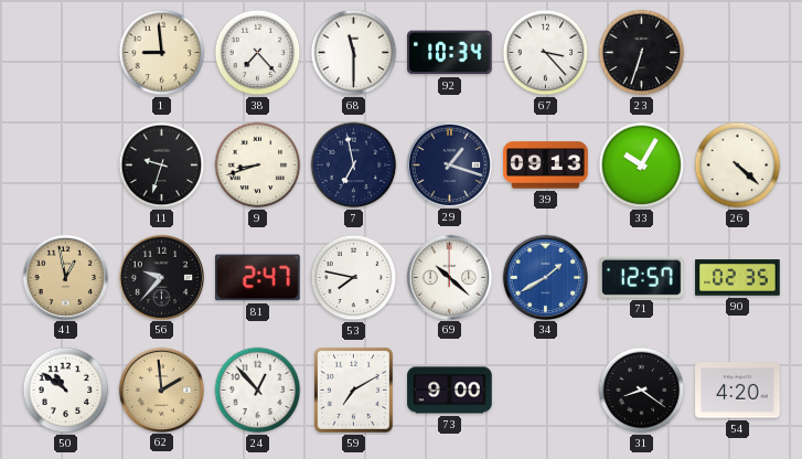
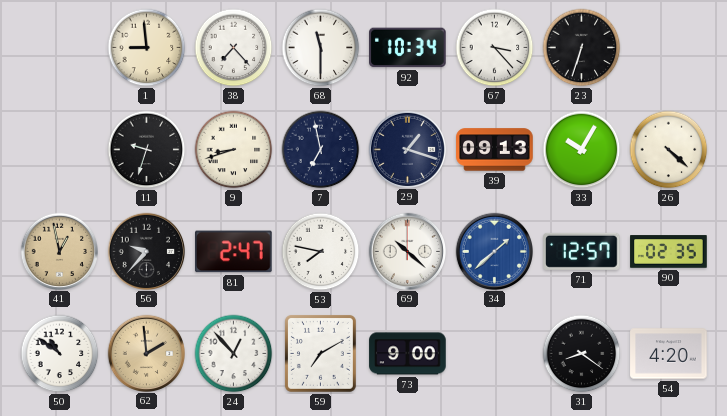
34: 1:40 -> 1:38 (494, 251)
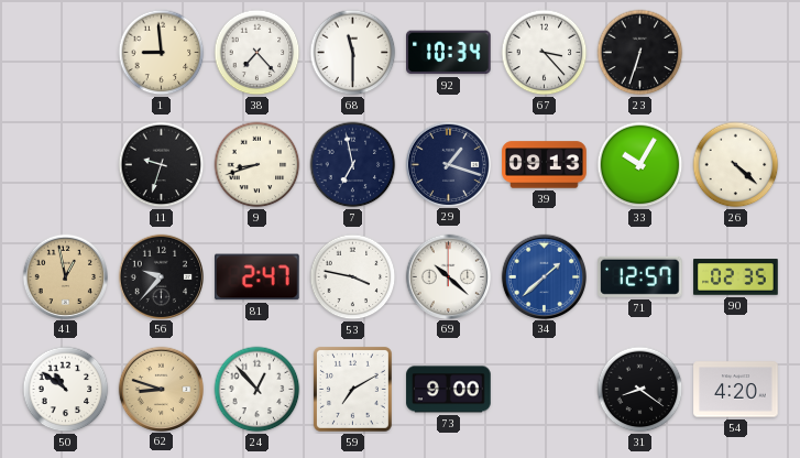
53: 7:47 -> 3:47 (353, 277)
62: 1:59 -> 8:48 (161, 389)
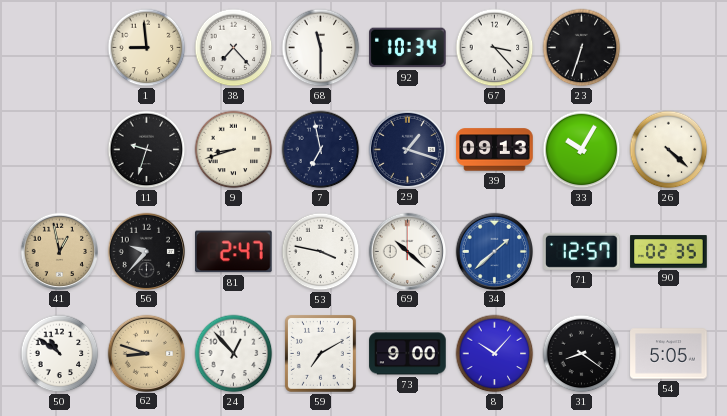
8: none -> 10:07 (495, 354)
54: 4:20 -> 5:05 (669, 354)
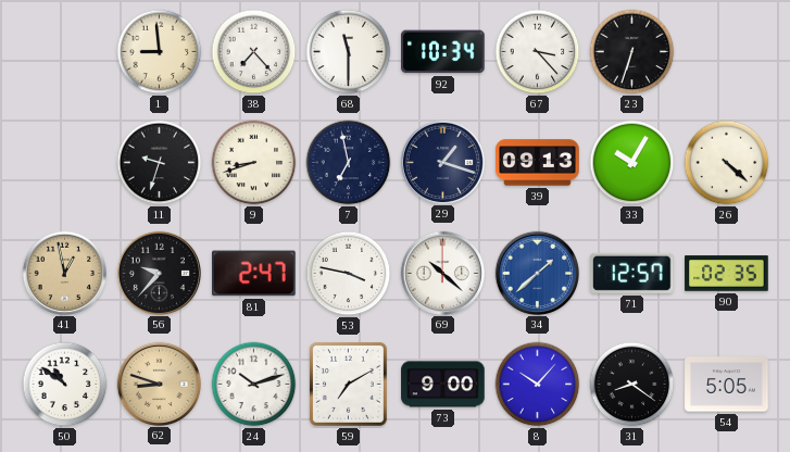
24: 12:53 -> 10:12 (254, 385)
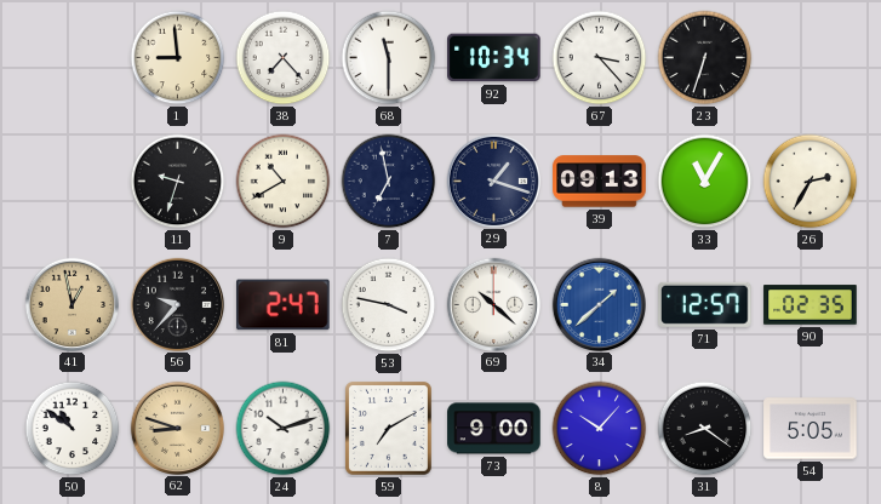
9: 8:42 -> 10:40 (284, 182)
33: 10:05 -> 11:05 (705, 182)
26: 4:22 -> 2:35 (811, 182)
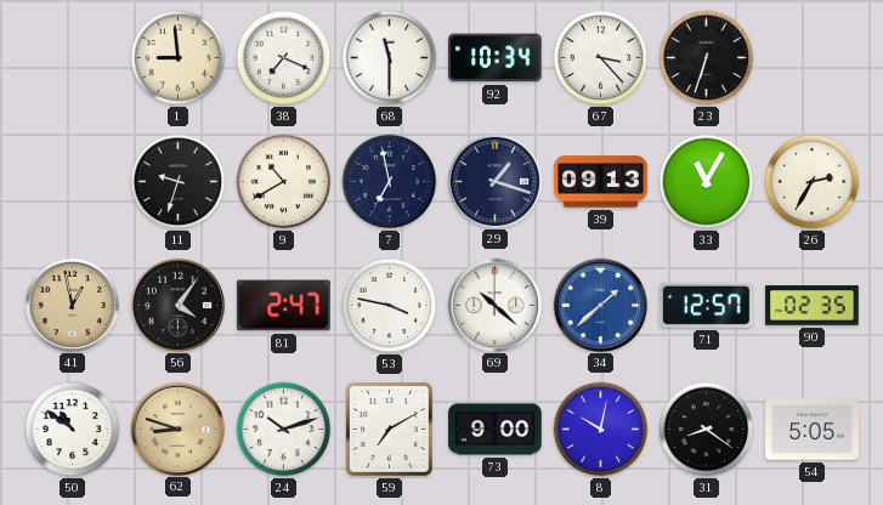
38: 7:23 -> 7:19 (284, 58)
56: 9:37 -> 4:06 (177, 305)
8: 10:07 -> 10:02 (601, 430)
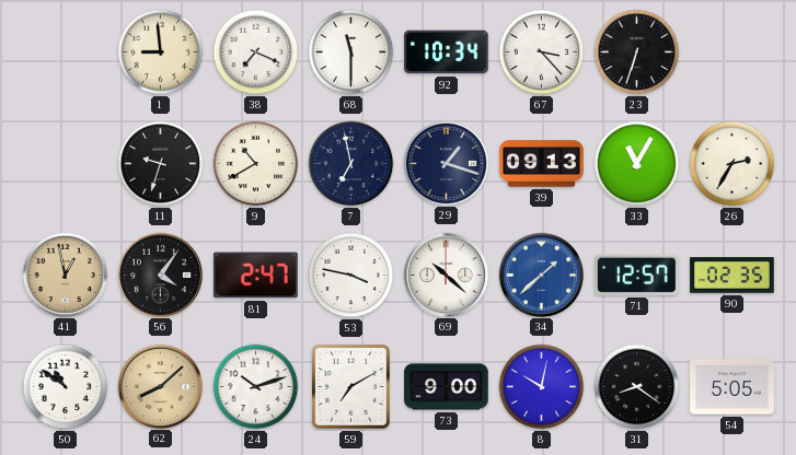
62: 8:48 -> 8:08 (160, 386)
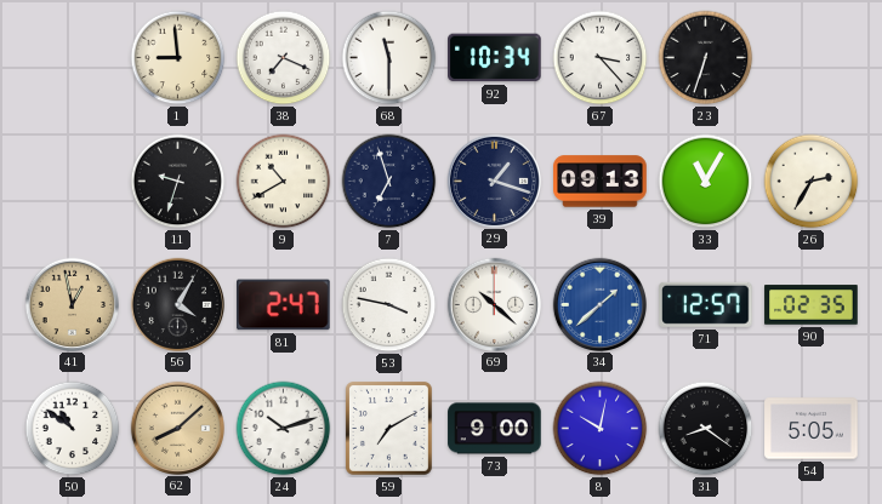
7: 6:58 -> 6:57 (389, 182)
56: 4:06 -> 4:05 (177, 304)
